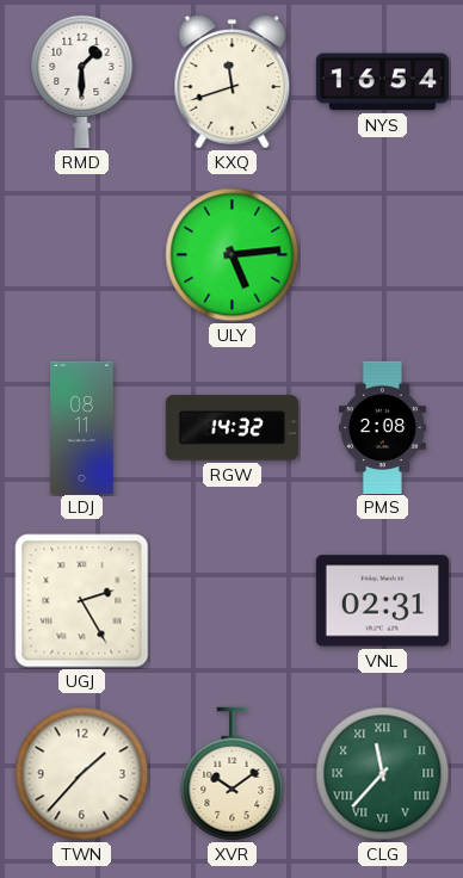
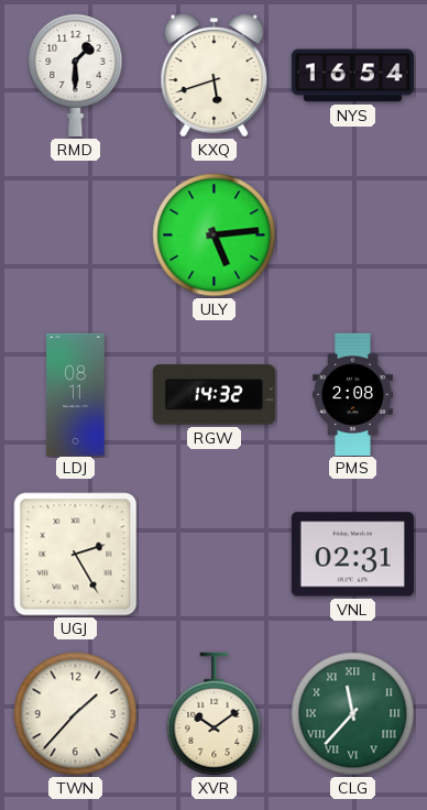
KXQ: 11:42 -> 5:42 (215, 76)
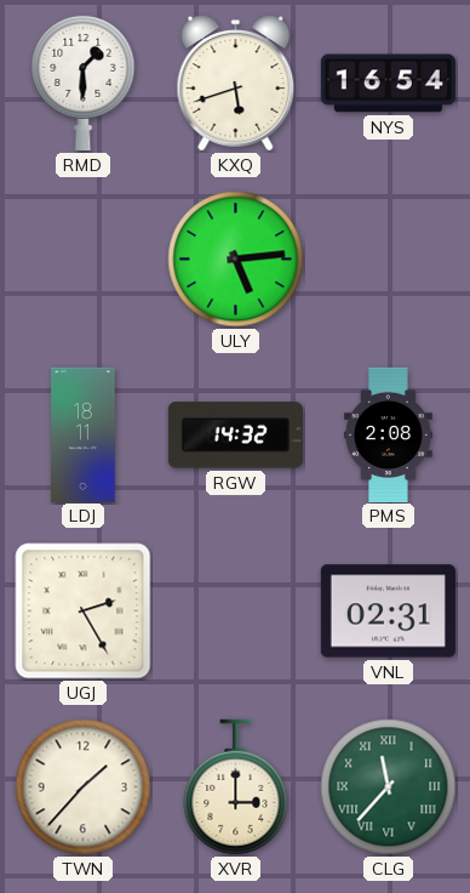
LDJ: 08:11 -> 18:11 (84, 434)
XVR: 10:09 -> 3:00 (236, 787)
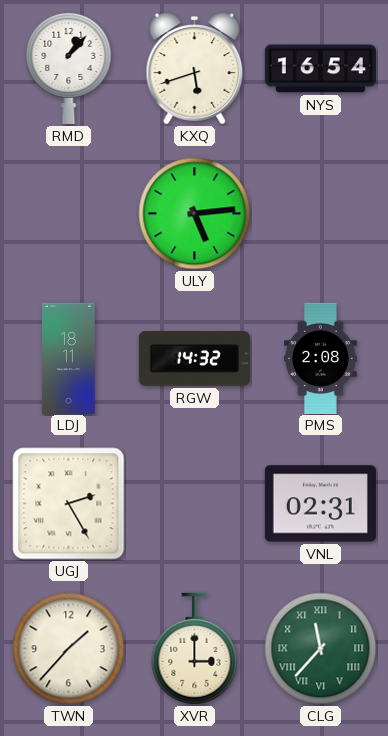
RMD: 1:30 -> 1:07 (69, 68)
